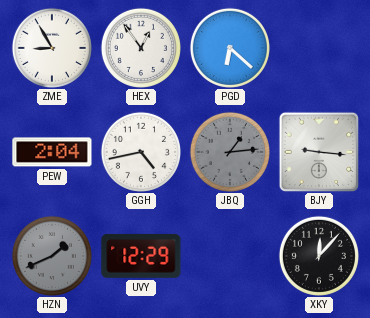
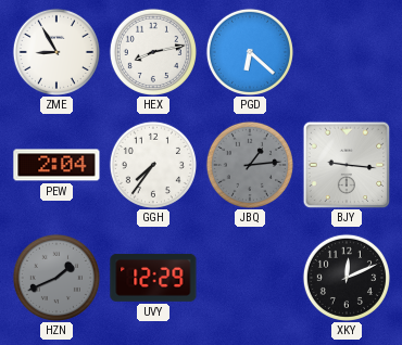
HEX: 12:54 -> 8:13 (153, 52)
GGH: 4:43 -> 7:36 (153, 165)
XKY: 12:07 -> 12:11 (347, 278)
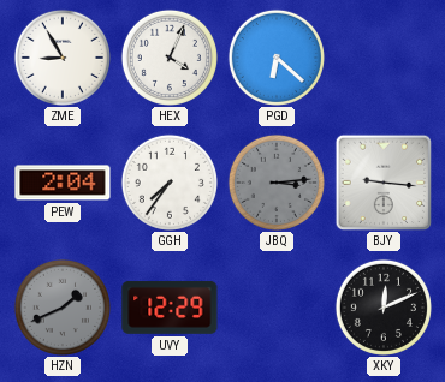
HEX: 8:13 -> 4:04 (170, 58)
JBQ: 1:14 -> 3:14 (277, 183)
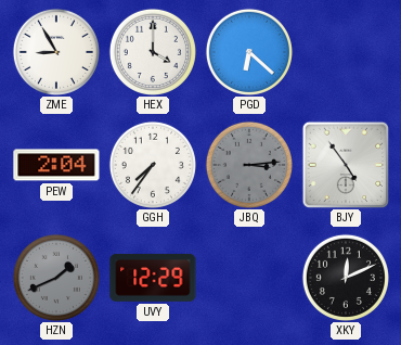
HEX: 4:04 -> 4:00 (153, 52)
BJY: 9:16 -> 4:54 (346, 165)
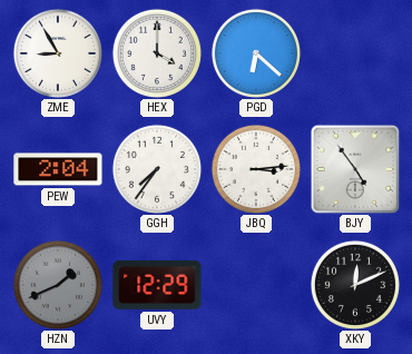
JBQ dial: grey -> white (256, 169)
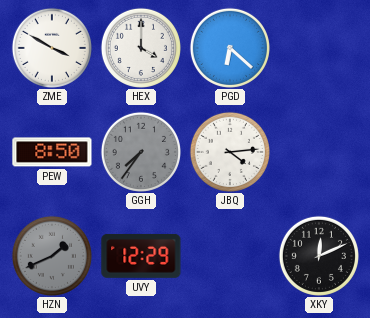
ZME: 8:55 -> 3:50 (52, 48)
PEW: 2:04 -> 8:50 (52, 152)
GGH dial: white -> grey (141, 152)
JBQ: 3:14 -> 4:14 (230, 152)
BJY: 4:54 -> none (355, 169)
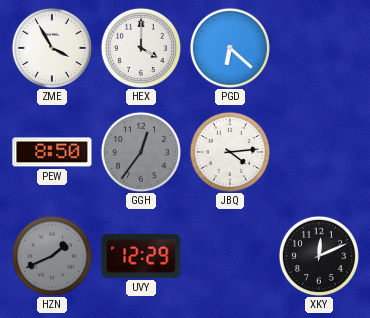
ZME: 3:50 -> 3:55 (52, 48)
GGH: 7:36 -> 12:36 (141, 152)
